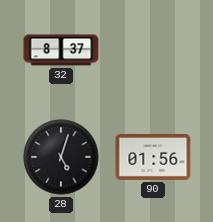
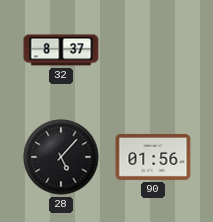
28: 5:03 -> 5:07 (61, 157)
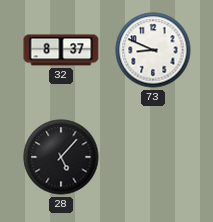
73: none -> 8:49 (153, 50)
90: 01:56 -> none (153, 157)
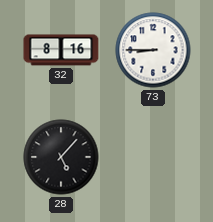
32: 8:37 -> 8:16 (61, 50)
73: 8:49 -> 8:45 (153, 50)
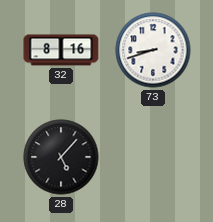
73: 8:45 -> 8:42 (153, 50)
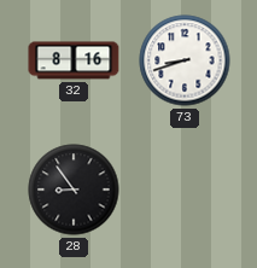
28: 5:07 -> 8:54 (74, 190)
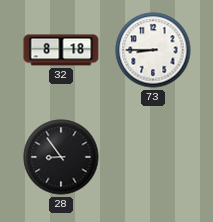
32: 8:16 -> 8:18 (61, 50)
73: 8:42 -> 8:45 (153, 50)
